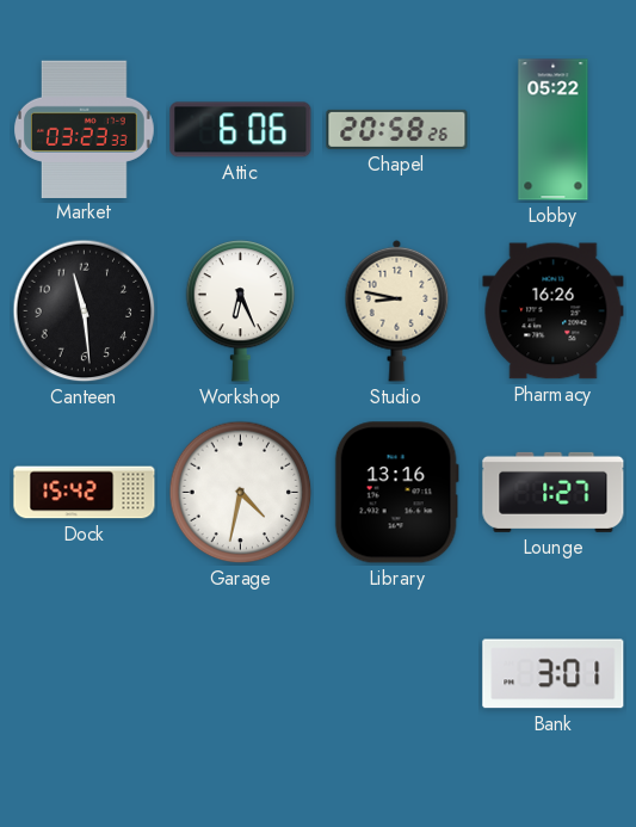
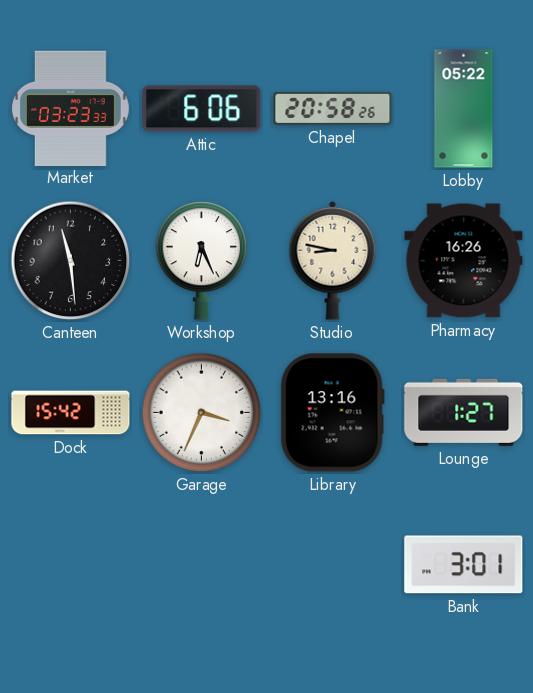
Garage: 4:32 -> 3:34 (202, 413)
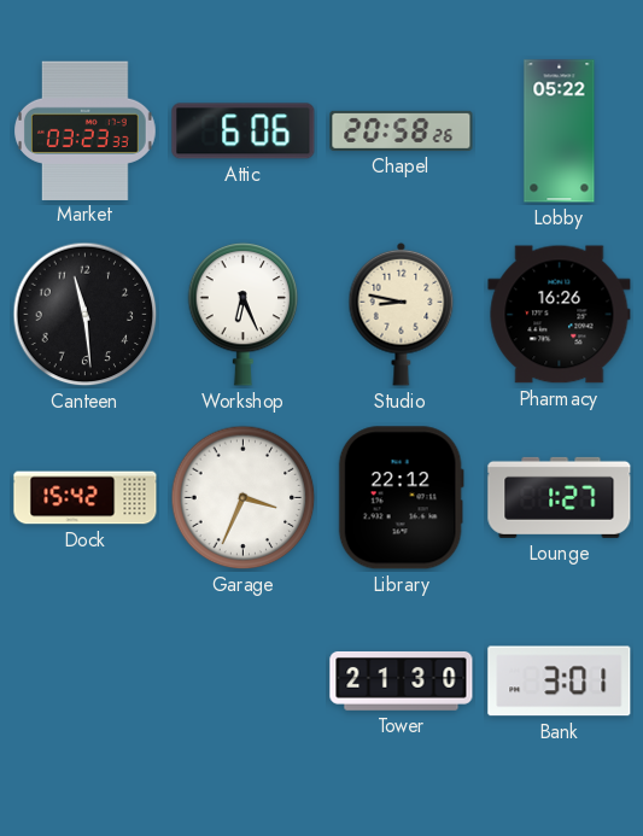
Library: 13:16 -> 22:12 (401, 498)
Tower: none -> 21:30 (402, 680)
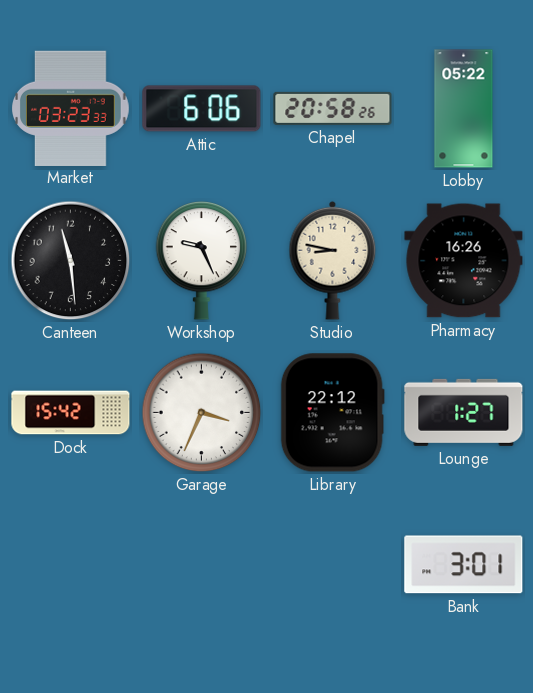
Workshop: 6:26 -> 9:26 (202, 260)
Tower: 21:30 -> none (402, 680)
